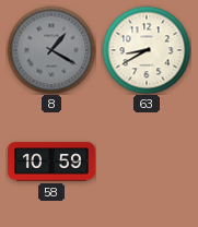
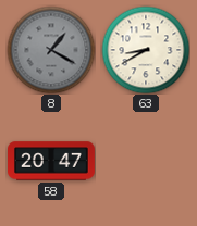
58: 10:59 -> 20:47 (52, 161)
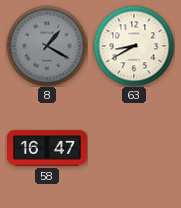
58: 20:47 -> 16:47 (48, 148)
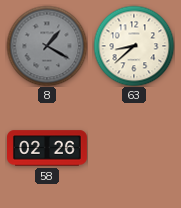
63: 8:40 -> 8:38 (134, 46)
58: 16:47 -> 02:26 (48, 148)
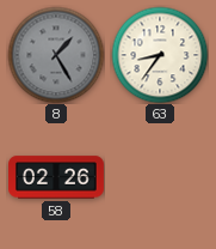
8: 1:20 -> 1:25 (56, 55)
63: 8:38 -> 8:36 (160, 55)
